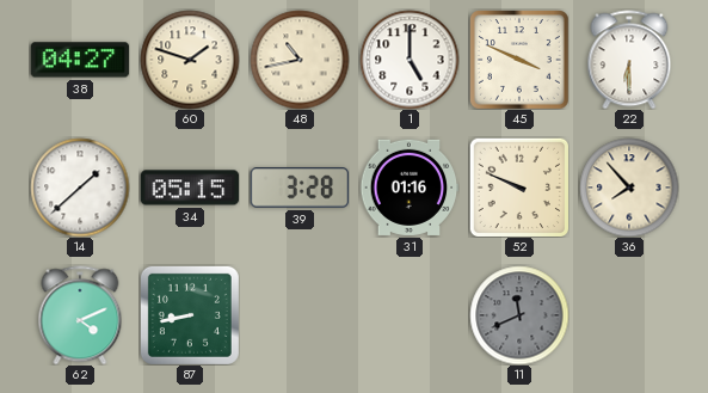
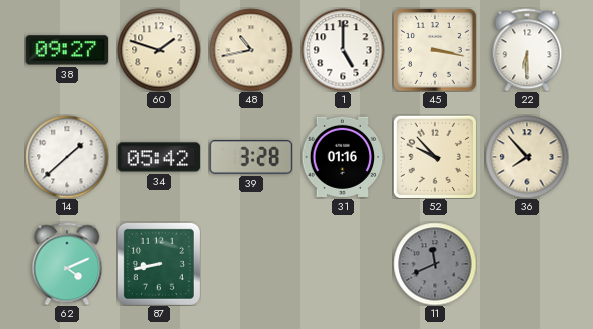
38: 04:27 -> 09:27 (67, 50)
45: 3:49 -> 3:17 (435, 50)
34: 05:15 -> 05:42 (159, 157)
52: 9:49 -> 9:53 (435, 157)
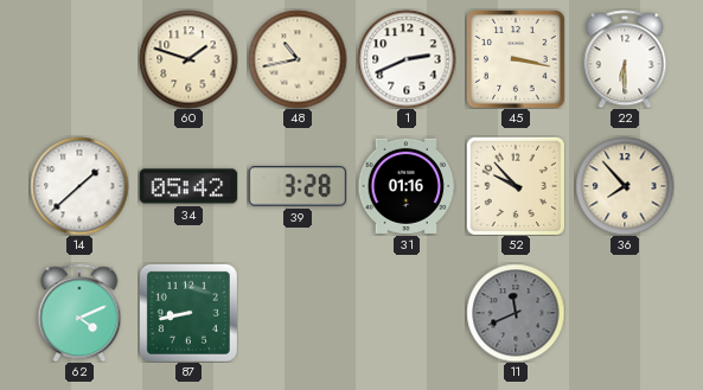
38: 09:27 -> none (67, 50)
1: 5:00 -> 2:41 (407, 59)
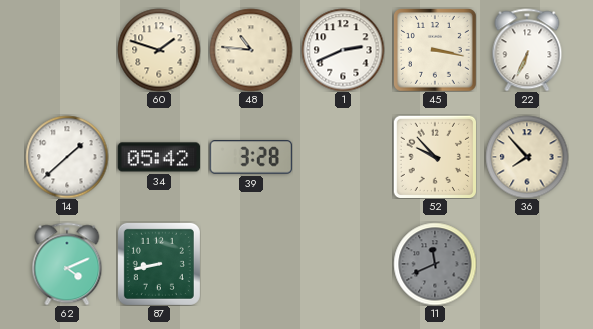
48: 10:43 -> 10:46 (251, 50)
22: 6:30 -> 6:34 (527, 50)
31: 01:16 -> none (407, 186)
